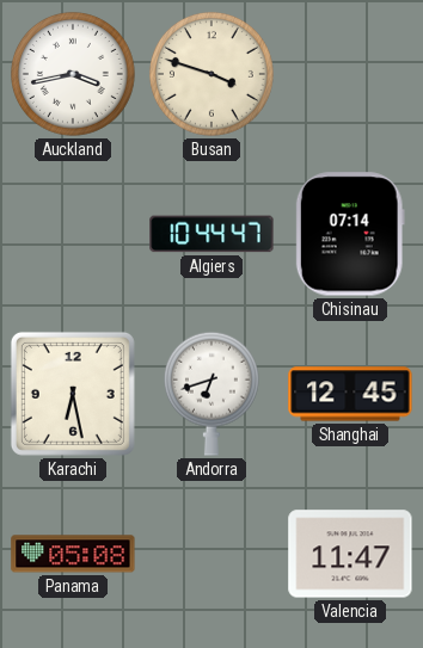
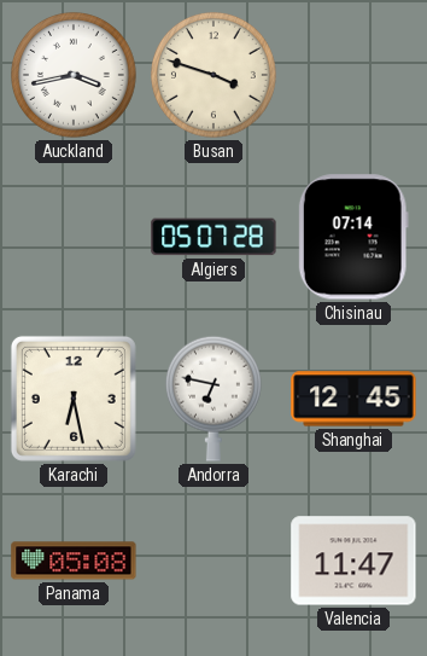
Algiers: 10:44 -> 05:07 (213, 237)
Andorra: 6:42 -> 6:47 (213, 399)
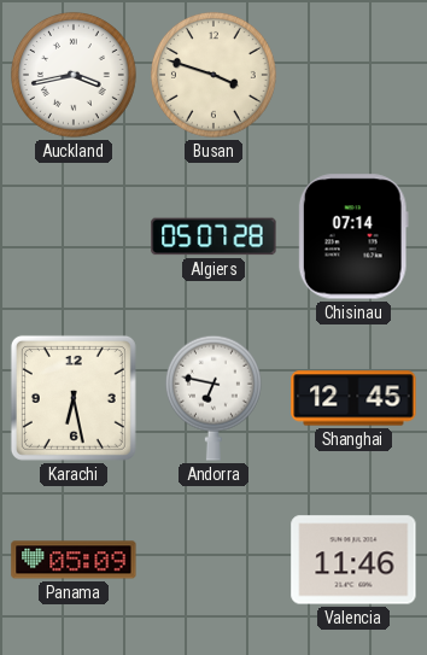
Panama: 05:08 -> 05:09 (74, 560)
Valencia: 11:47 -> 11:46 (353, 560)
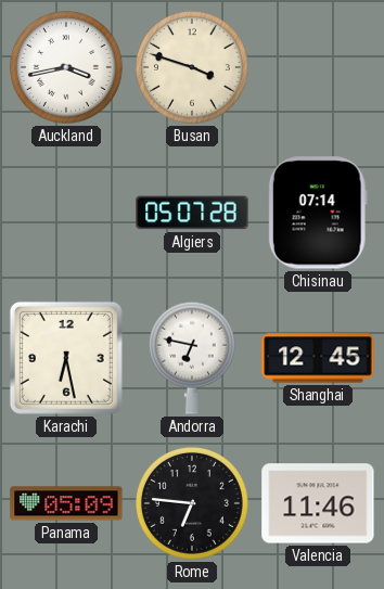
Rome: none -> 6:46 (192, 503)
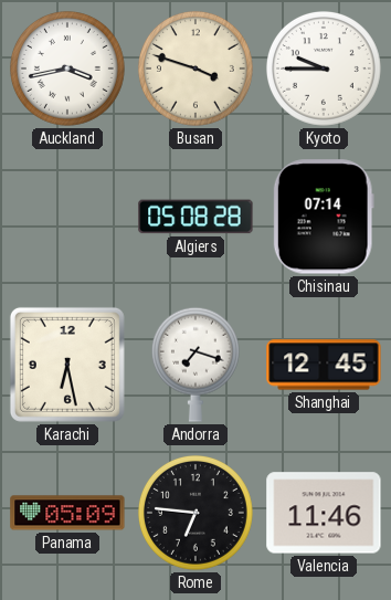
Kyoto: none -> 9:45 (324, 69)
Algiers: 05:07 -> 05:08 (196, 217)
Andorra: 6:47 -> 7:18 (196, 365)
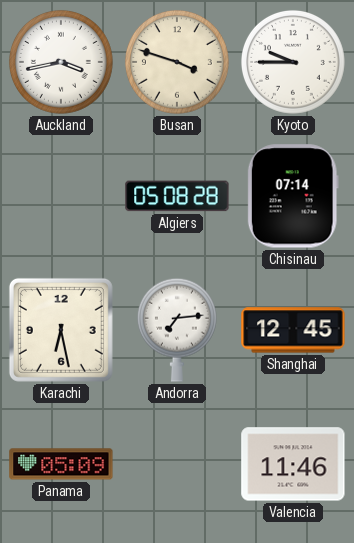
Andorra: 7:18 -> 7:14 (177, 330)
Rome: 6:46 -> none (196, 513)
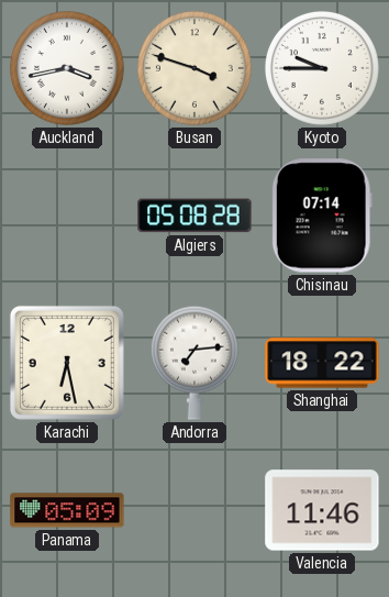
Shanghai: 12:45 -> 18:22 (322, 363)
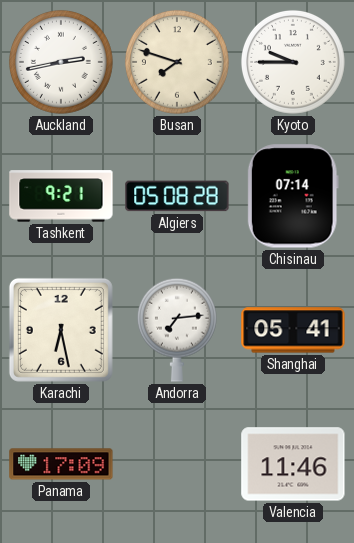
Auckland: 3:43 -> 2:43 (61, 62)
Busan: 3:48 -> 7:48 (177, 62)
Tashkent: none -> 9:21 (61, 196)
Shanghai: 18:22 -> 05:41 (293, 330)
Panama: 05:09 -> 17:09 (61, 464)
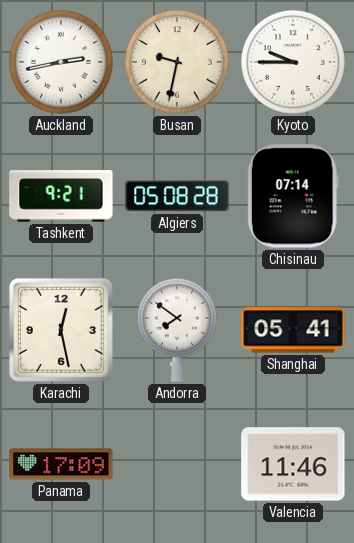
Busan: 7:48 -> 9:32 (177, 62)
Karachi: 6:28 -> 12:28 (61, 330)
Andorra: 7:14 -> 7:51 (177, 330)
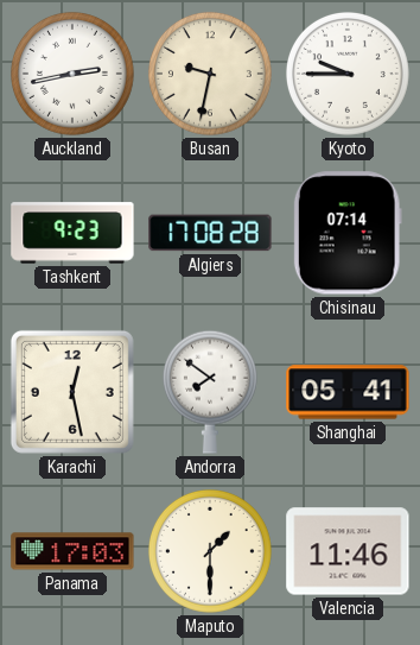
Tashkent: 9:21 -> 9:23 (72, 233)
Algiers: 05:08 -> 17:08 (210, 233)
Panama: 17:09 -> 17:03 (72, 551)
Maputo: none -> 1:30 (210, 551)
